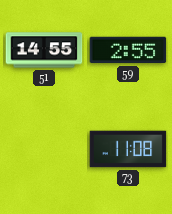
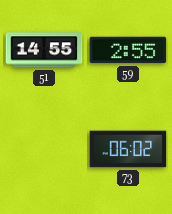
73: 11:08 -> 06:02 (128, 149)
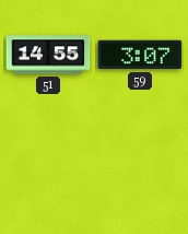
59: 2:55 -> 3:07 (140, 55)
73: 06:02 -> none (128, 149)
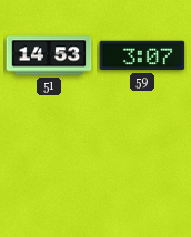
51: 14:55 -> 14:53 (49, 55)
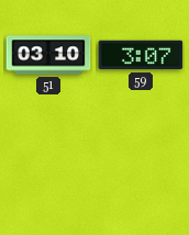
51: 14:53 -> 03:10 (48, 55)
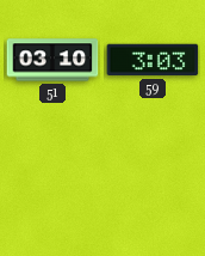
59: 3:07 -> 3:03 (153, 60)
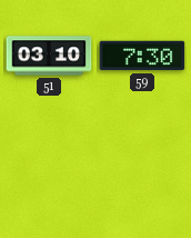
59: 3:03 -> 7:30 (142, 56)
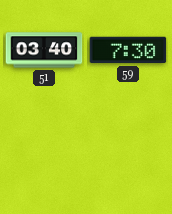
51: 03:10 -> 03:40 (44, 50)
